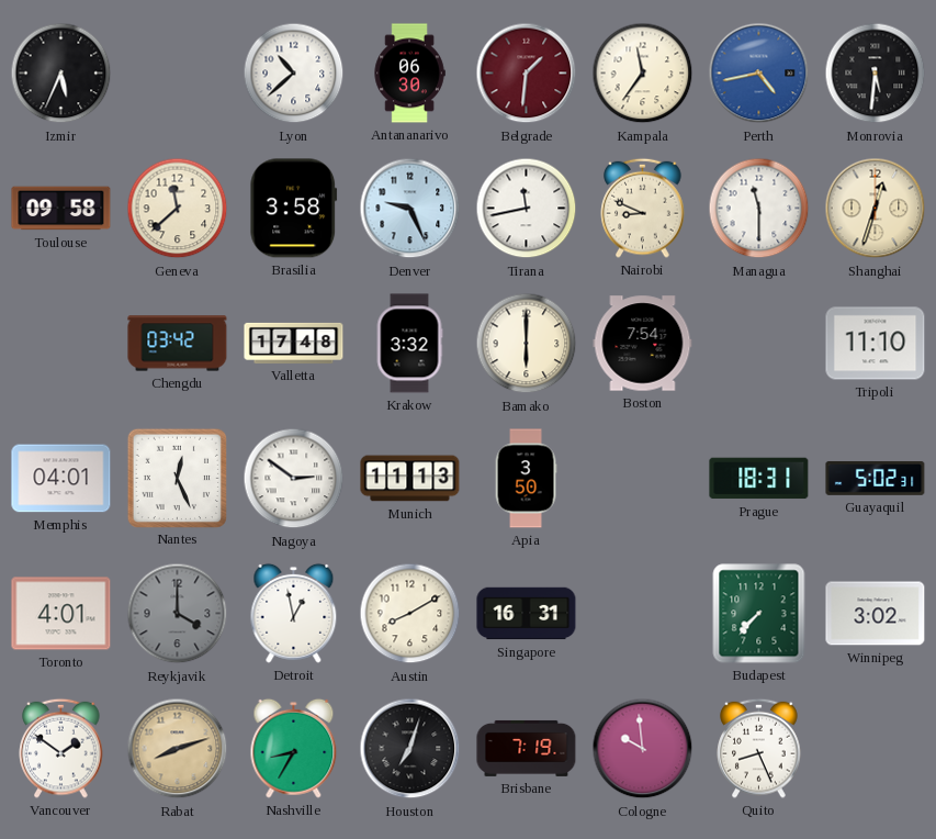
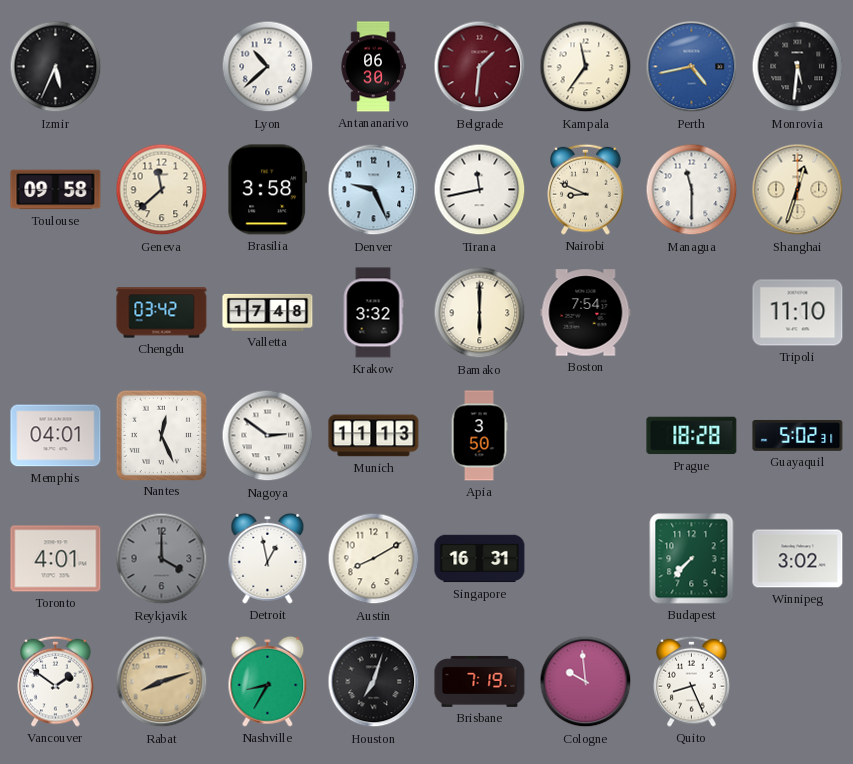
Prague: 18:31 -> 18:28 (692, 436)
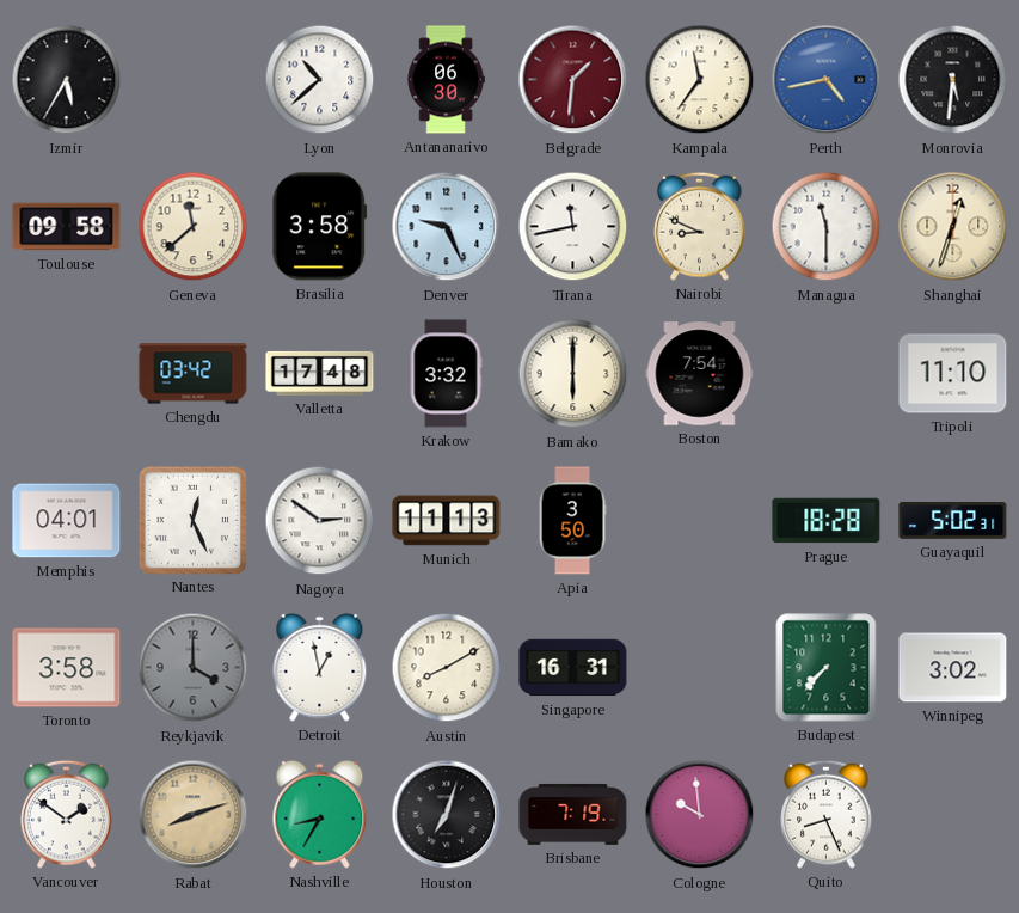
Izmir: 5:34 -> 5:35 (67, 80)
Toronto: 4:01 -> 3:58 (67, 668)
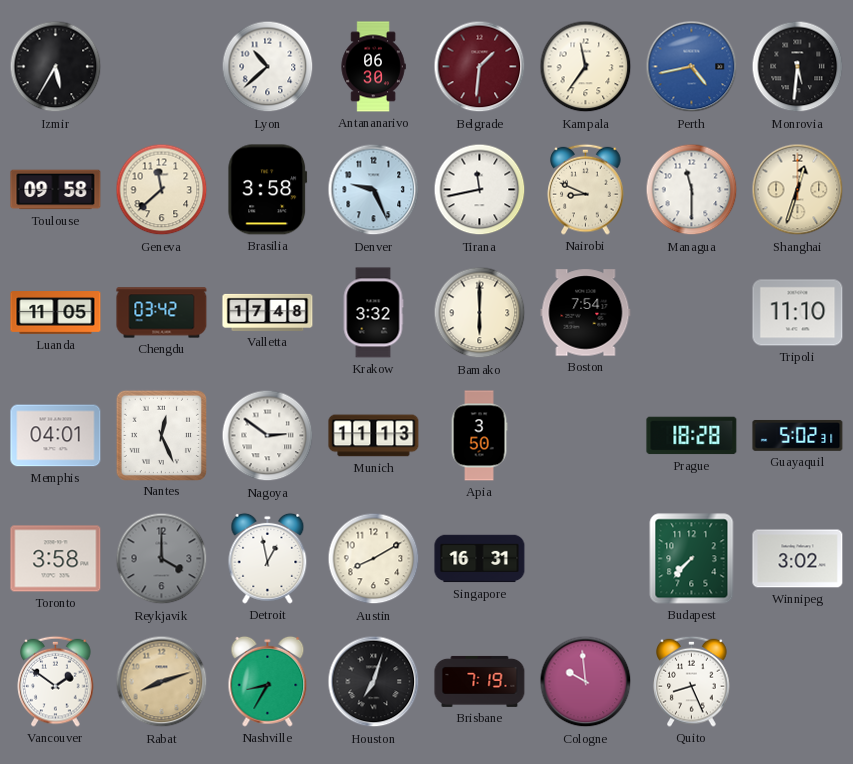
Luanda: none -> 11:05 (56, 313)
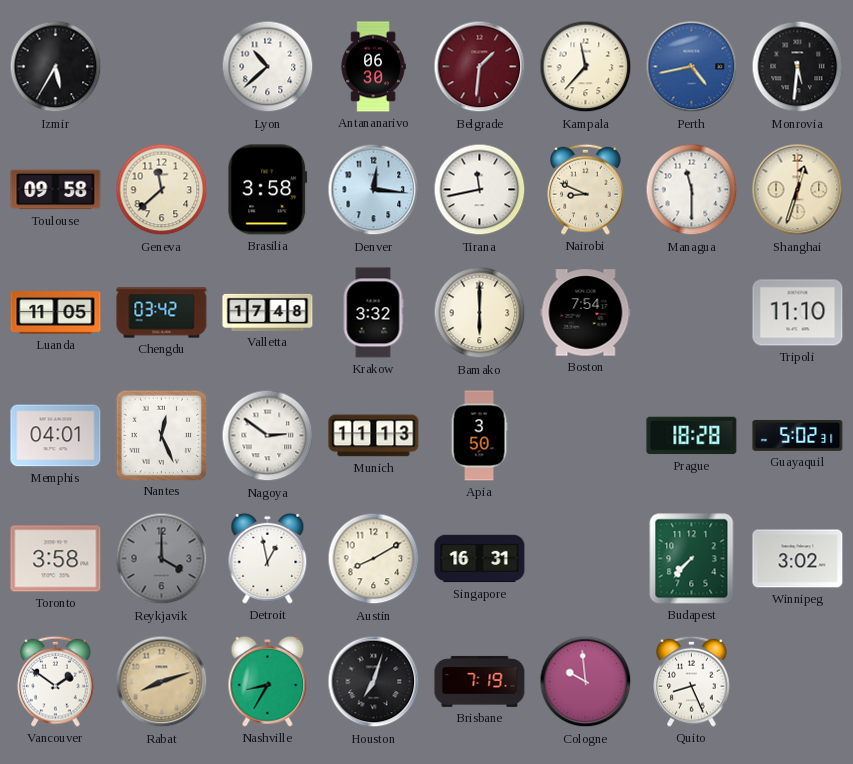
Kampala: 11:36 -> 11:37 (586, 67)
Denver: 9:26 -> 12:16 (374, 190)
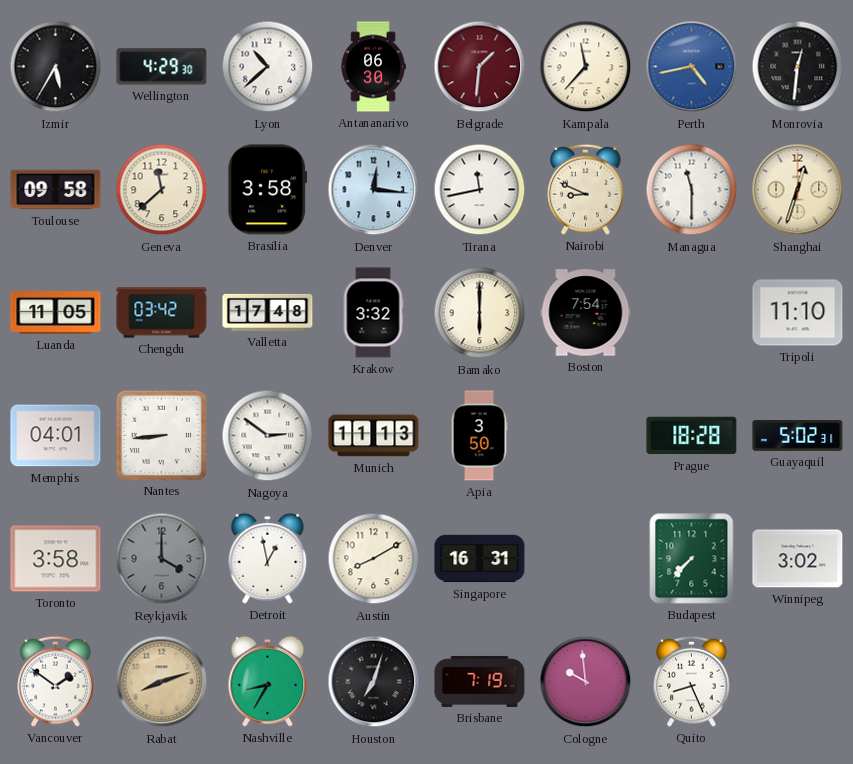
Wellington: none -> 4:29 (162, 67)
Monrovia: 5:31 -> 12:31 (798, 67)
Nantes: 12:26 -> 8:44 (161, 435)
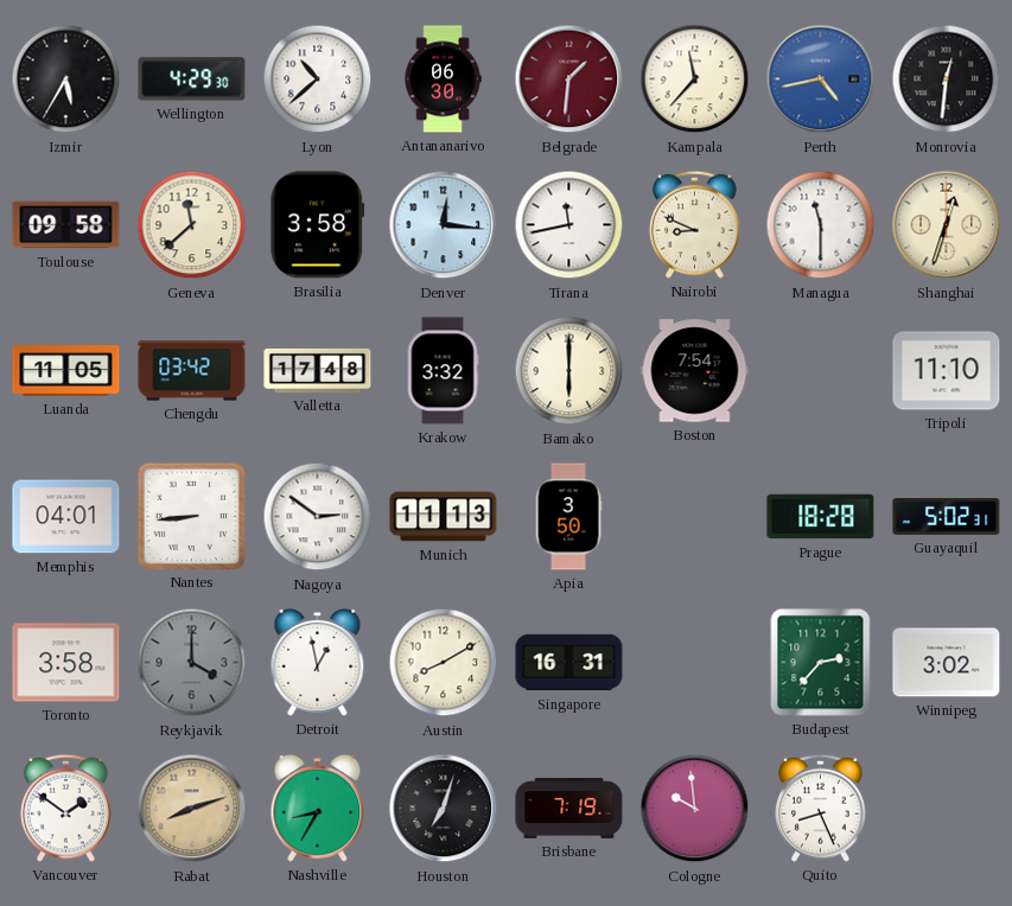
Budapest: 7:37 -> 2:37 (821, 663)
